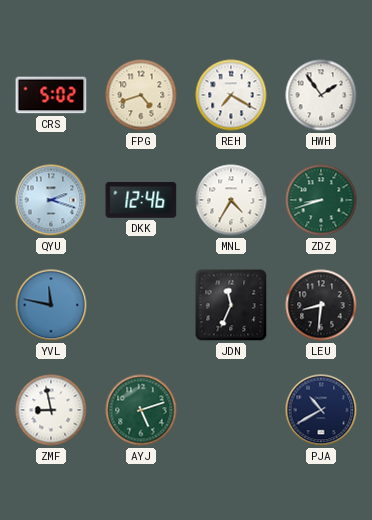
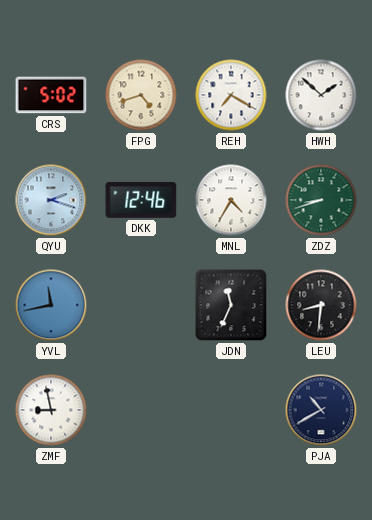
HWH: 1:54 -> 1:52 (321, 95)
YVL: 11:47 -> 11:43 (51, 305)
AYJ: 5:12 -> none (141, 410)
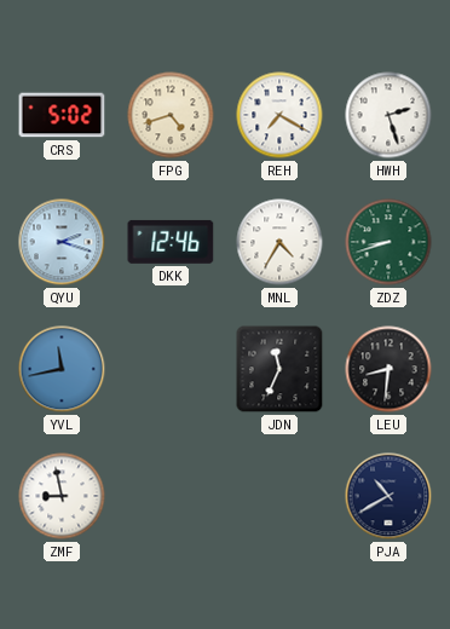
HWH: 1:52 -> 2:27 (388, 115)
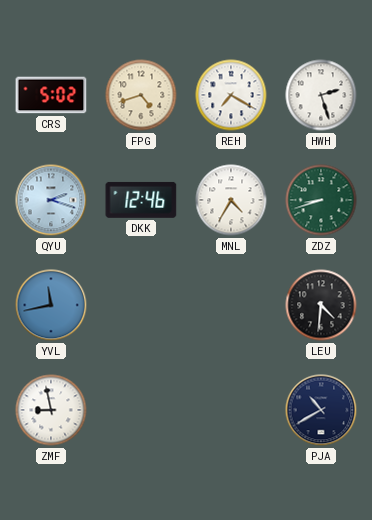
JDN: 11:34 -> none (279, 369)
LEU: 8:31 -> 4:31 (321, 305)
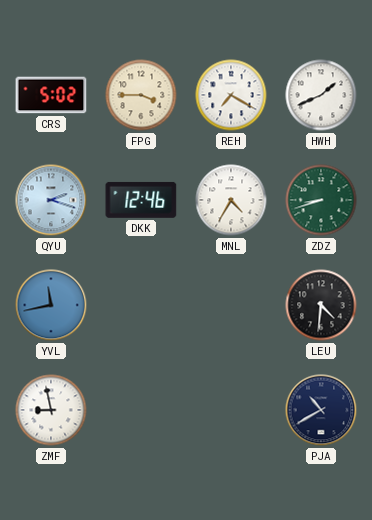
FPG: 4:42 -> 3:45 (141, 95)
HWH: 2:27 -> 1:41 (321, 95)
